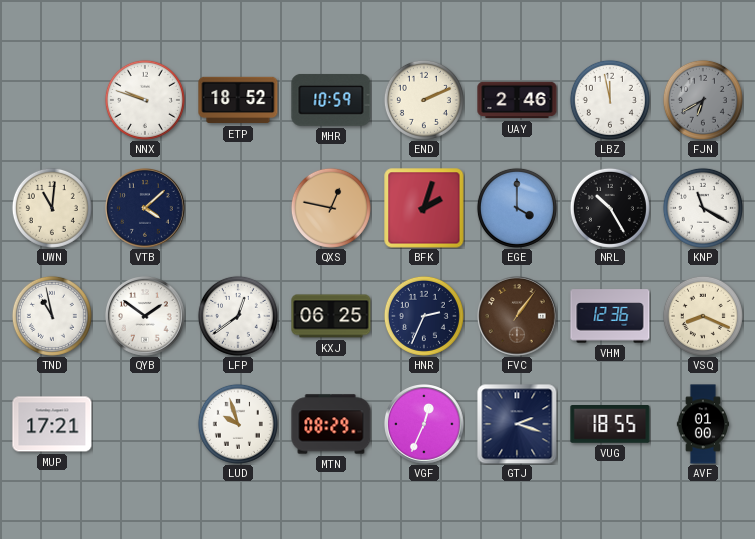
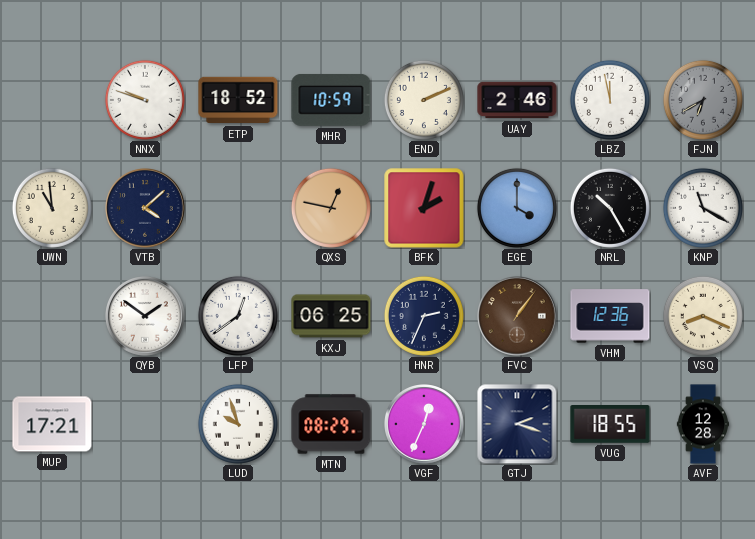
UWN: 11:01 -> 10:59 (52, 208)
TND: 10:58 -> none (52, 316)
AVF: 01:00 -> 12:28 (703, 424)
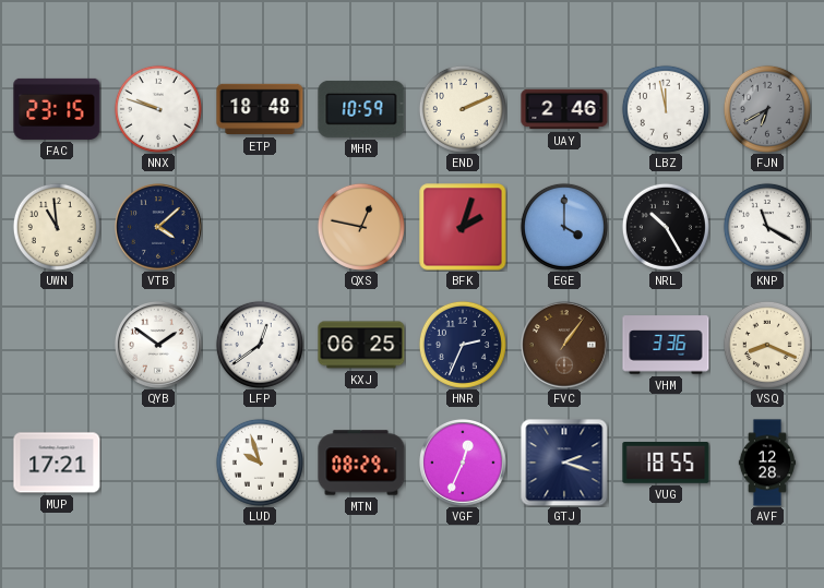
FAC: none -> 23:15 (57, 109)
ETP: 18:52 -> 18:48 (260, 109)
VHM: 12:36 -> 3:36 (666, 345)
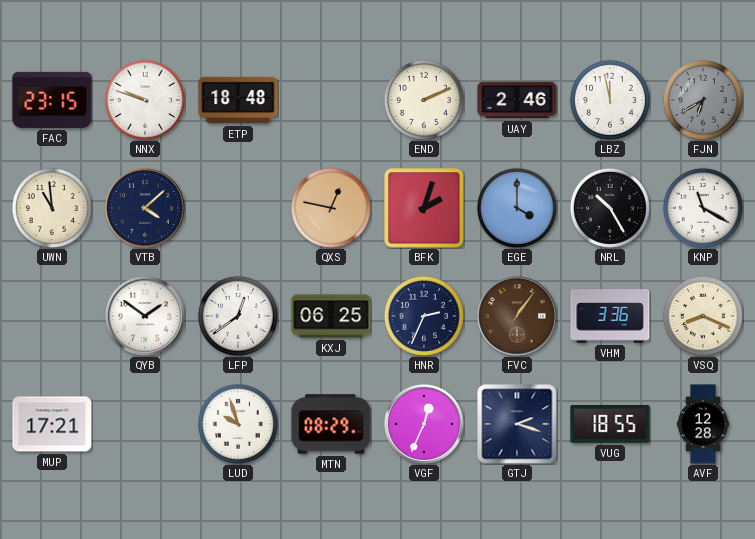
MHR: 10:59 -> none (361, 109)
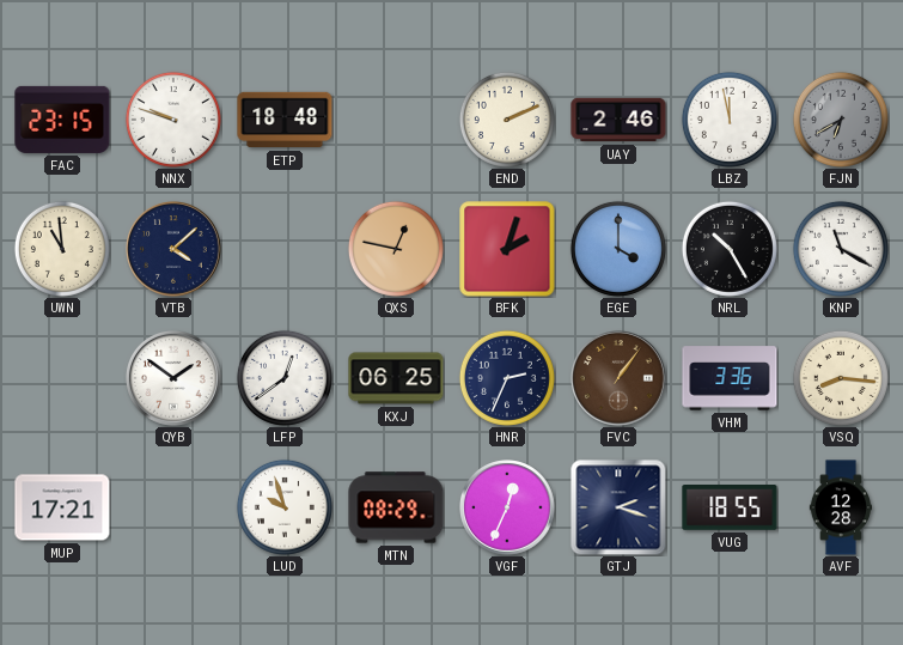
VSQ: 8:19 -> 8:16 (841, 378)
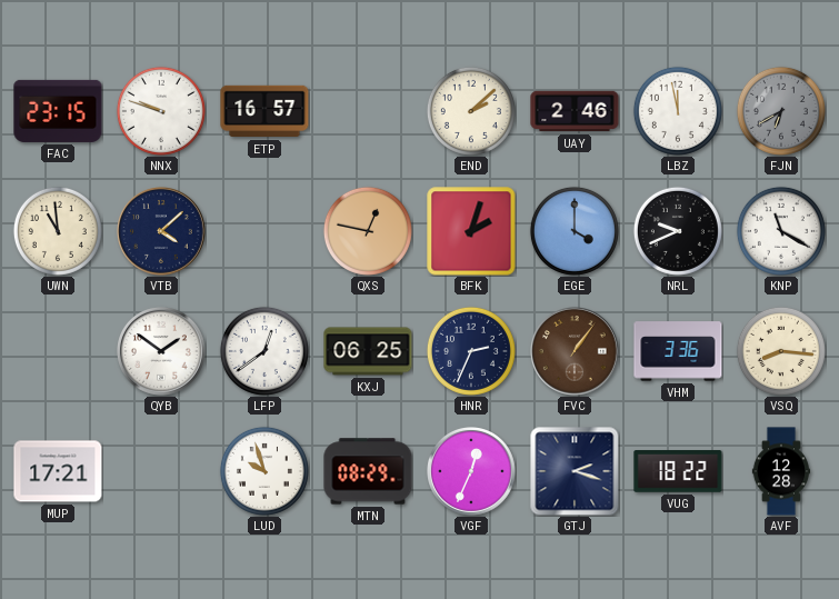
ETP: 18:48 -> 16:57 (264, 111)
END: 2:11 -> 2:08 (471, 111)
NRL: 10:25 -> 9:41 (678, 231)
VUG: 18:55 -> 18:22 (678, 472)
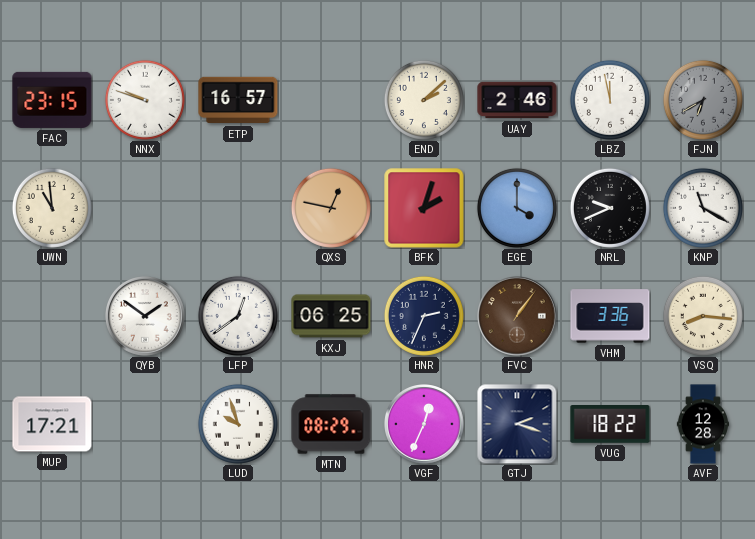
VTB: 4:08 -> none (161, 231)
